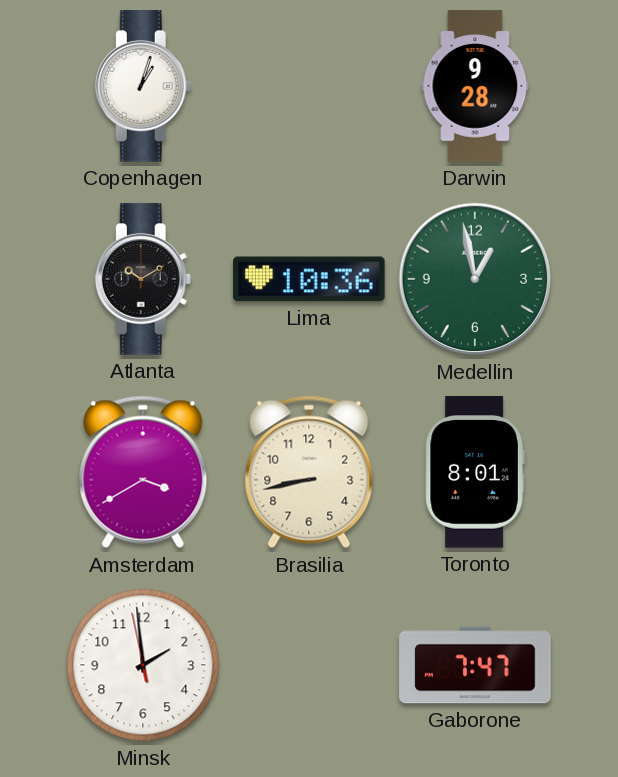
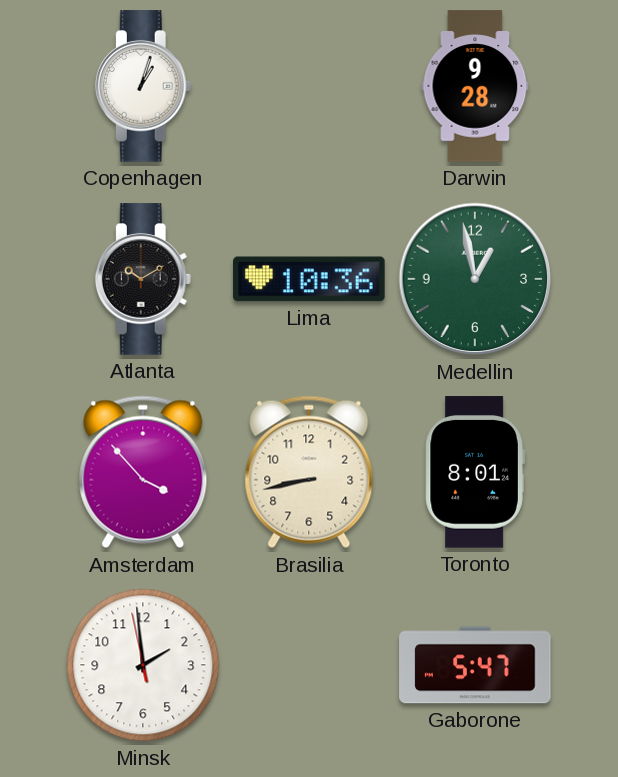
Amsterdam: 3:40 -> 3:53 (143, 472)
Gaborone: 7:47 -> 5:47 (475, 665)
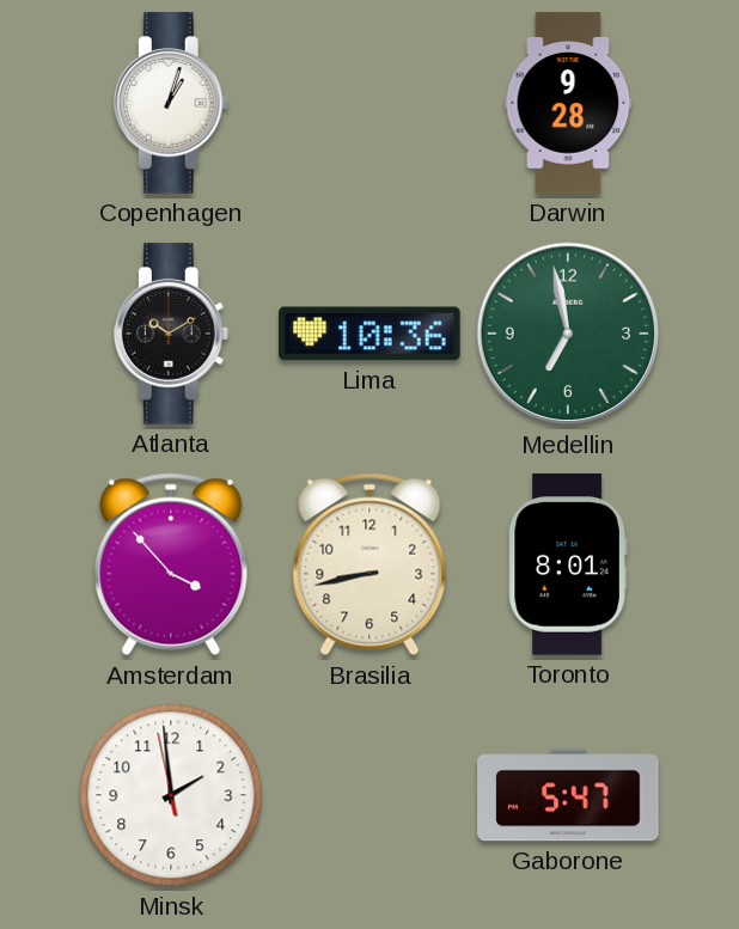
Medellin: 12:58 -> 6:58 (568, 334)
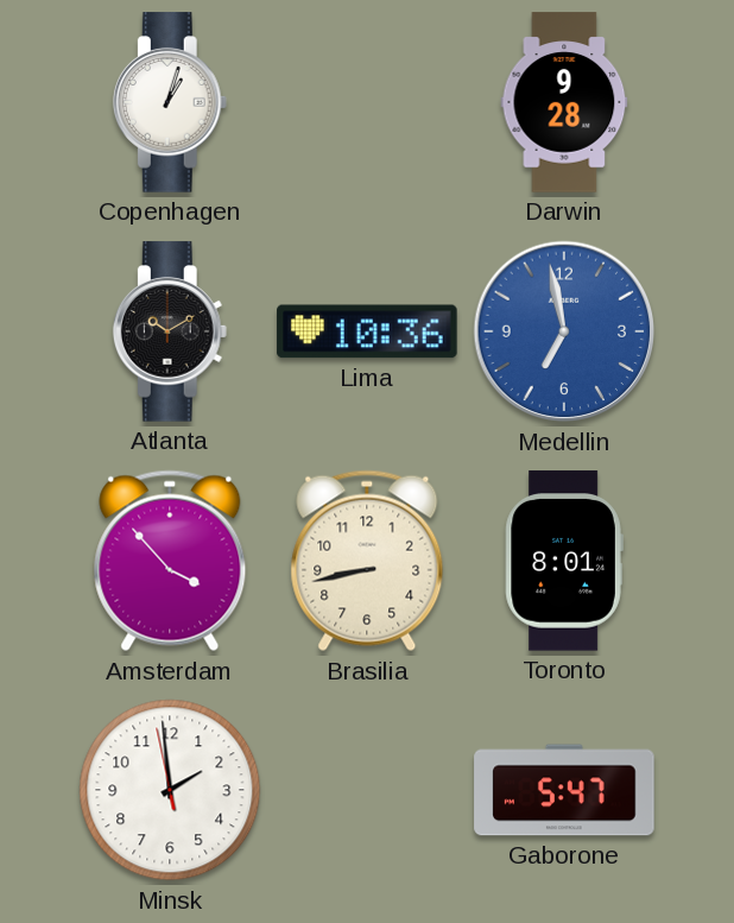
Medellin dial: green -> blue (564, 331)
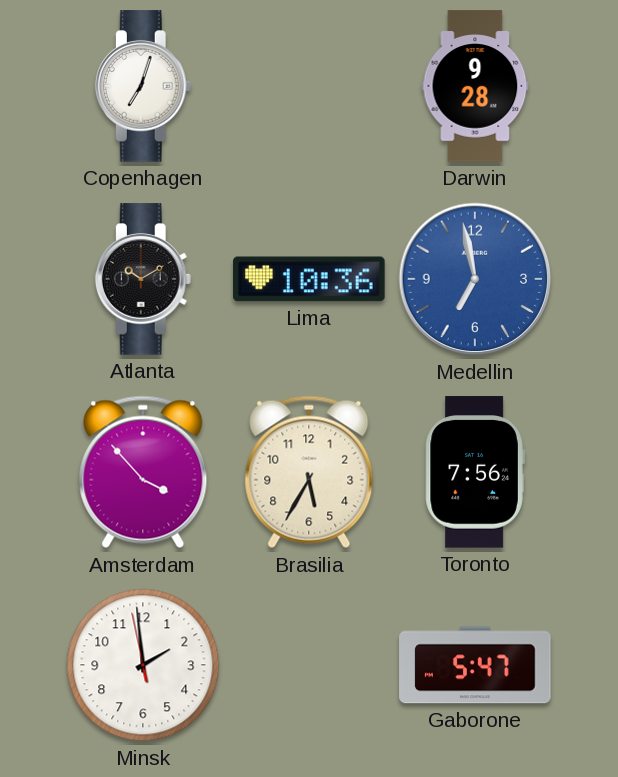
Copenhagen: 1:03 -> 7:03 (143, 86)
Brasilia: 8:43 -> 5:35 (309, 472)
Toronto: 8:01 -> 7:56 (475, 472)
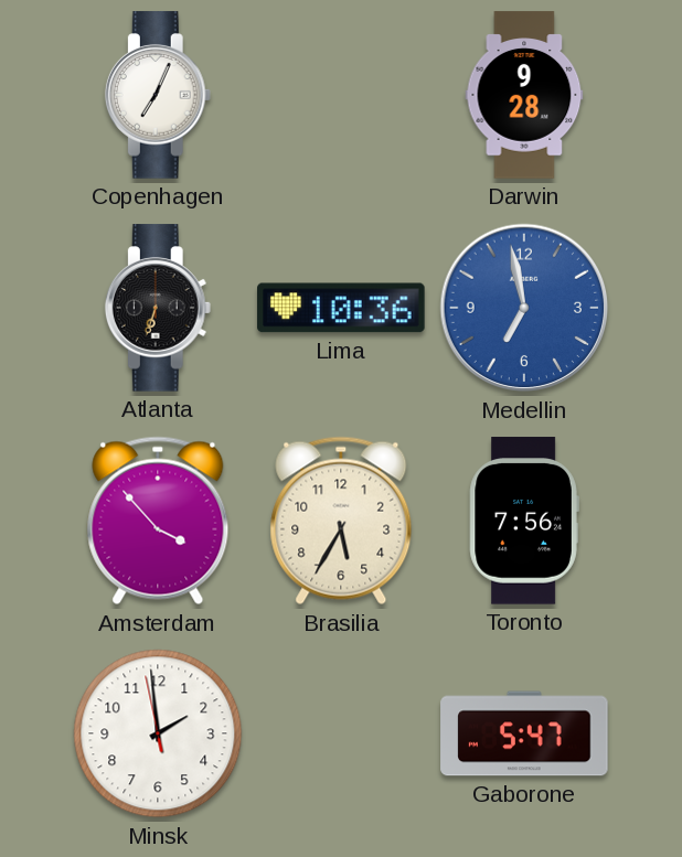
Copenhagen: 7:03 -> 7:04 (158, 95)
Atlanta: 10:10 -> 6:33 (158, 308)
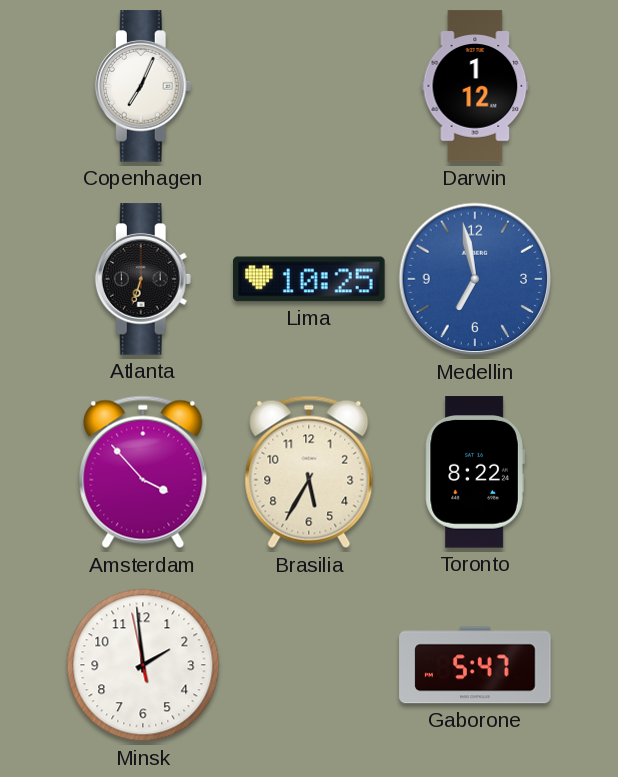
Darwin: 9:28 -> 1:12 (475, 86)
Lima: 10:36 -> 10:25 (309, 279)
Toronto: 7:56 -> 8:22 (475, 472)
